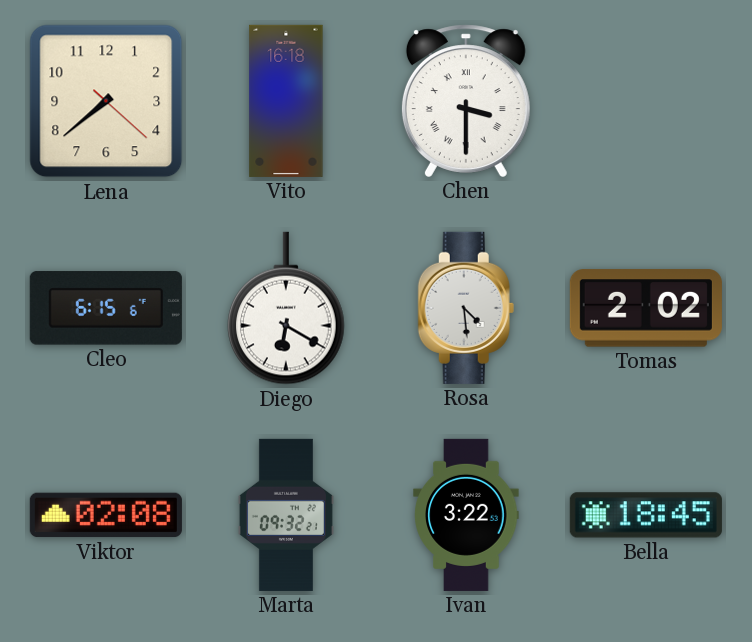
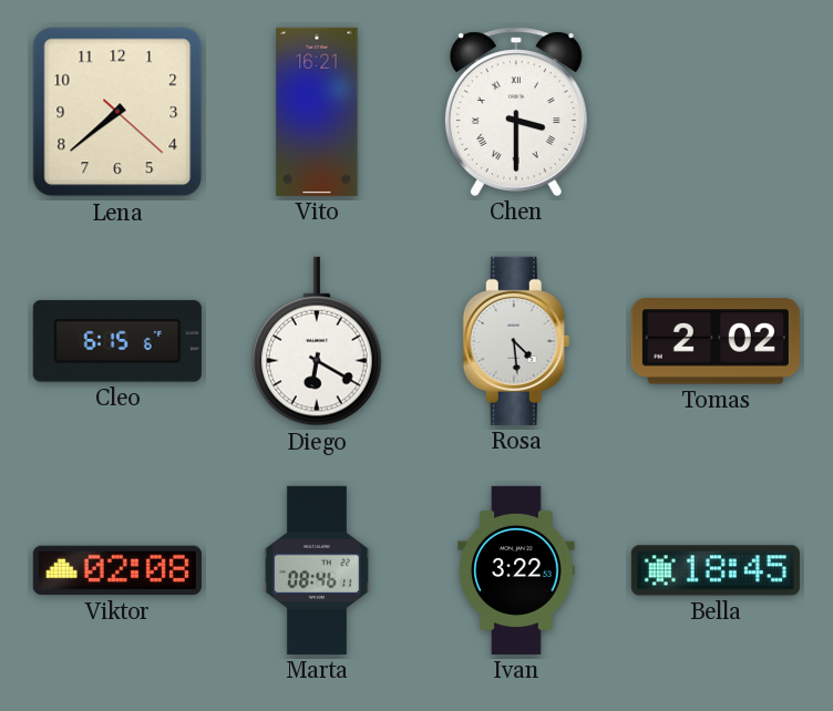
Vito: 16:18 -> 16:21 (317, 112)
Marta: 09:32 -> 08:46 (317, 570)
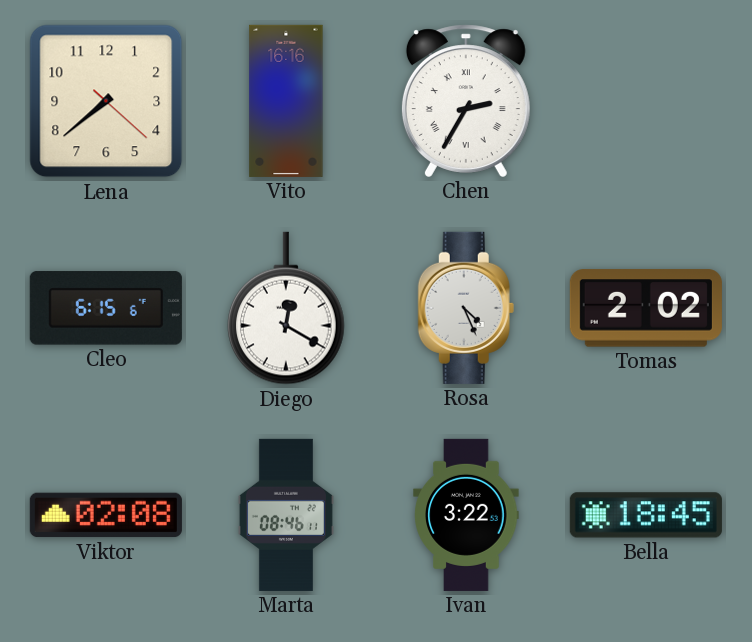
Vito: 16:21 -> 16:16 (286, 101)
Chen: 3:30 -> 2:35 (466, 101)
Diego: 6:20 -> 12:20 (287, 308)
Rosa: 4:29 -> 4:26 (466, 308)
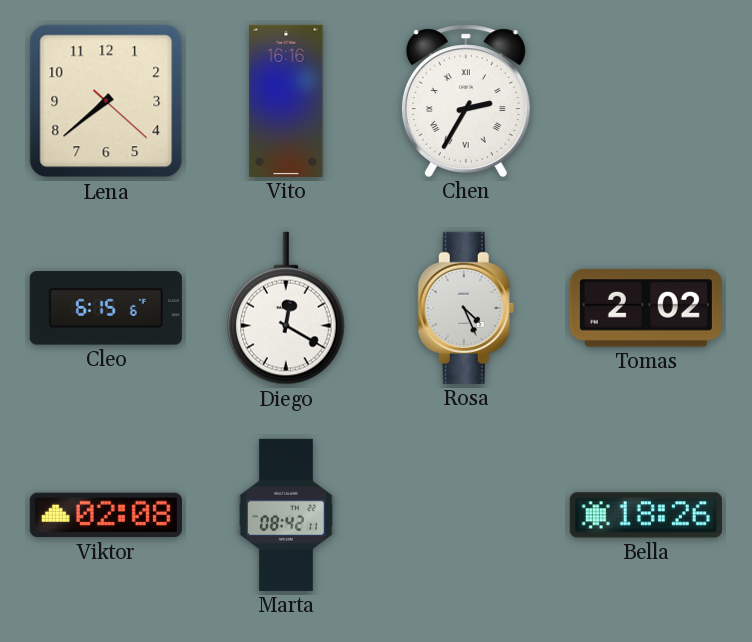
Marta: 08:46 -> 08:42 (286, 515)
Ivan: 3:22 -> none (466, 515)
Bella: 18:45 -> 18:26 (646, 515)
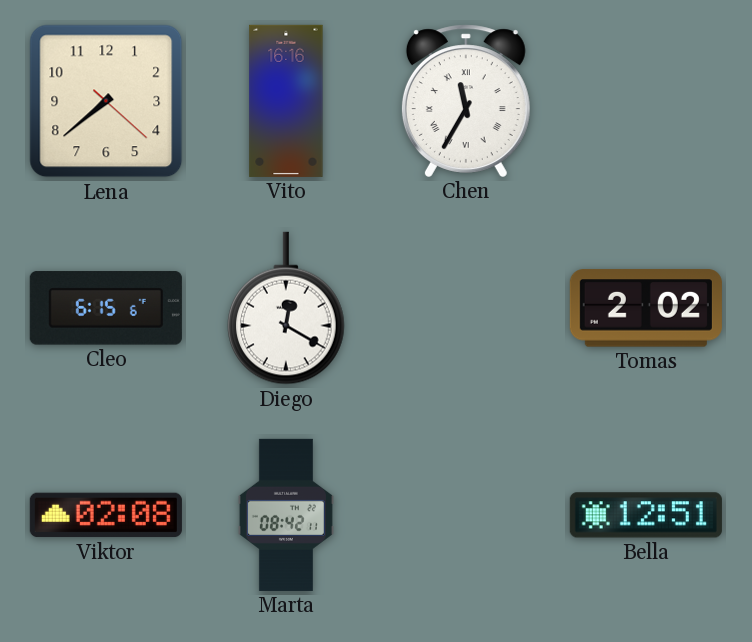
Chen: 2:35 -> 11:35 (466, 101)
Rosa: 4:26 -> none (466, 308)
Bella: 18:26 -> 12:51 (646, 515)
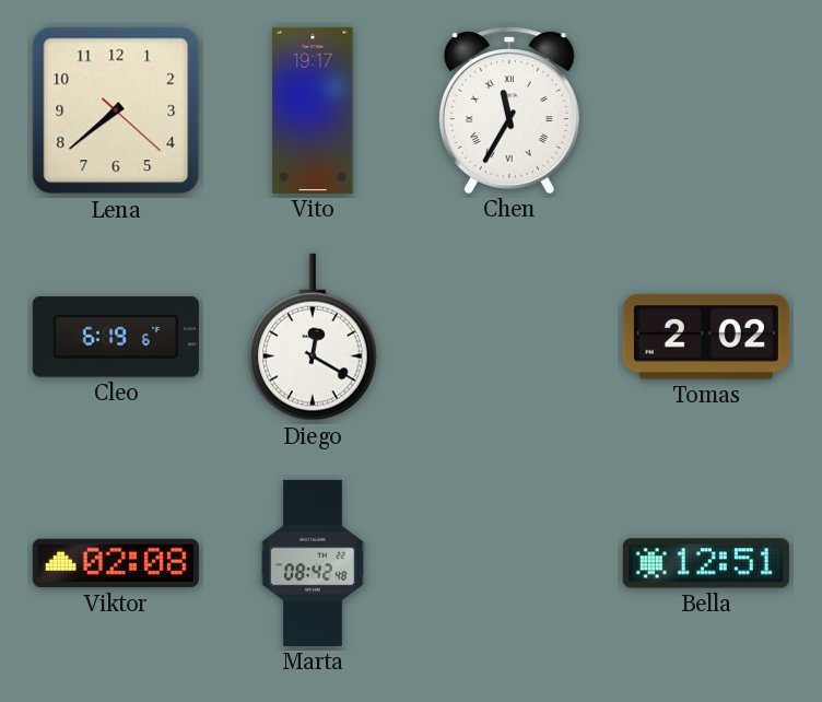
Vito: 16:16 -> 19:17 (313, 110)
Cleo: 6:15 -> 6:19 (116, 337)
Marta: 08:42:11 -> 08:42:48 (313, 563)
